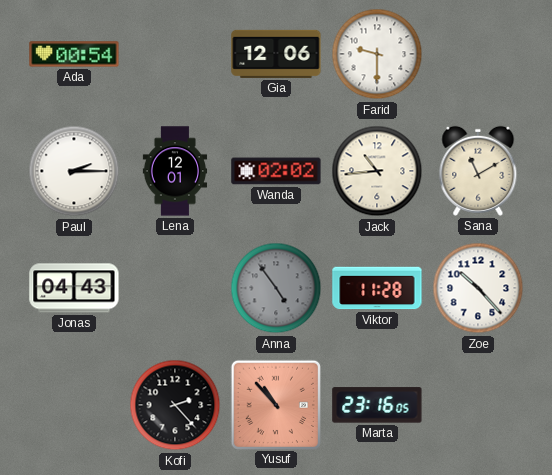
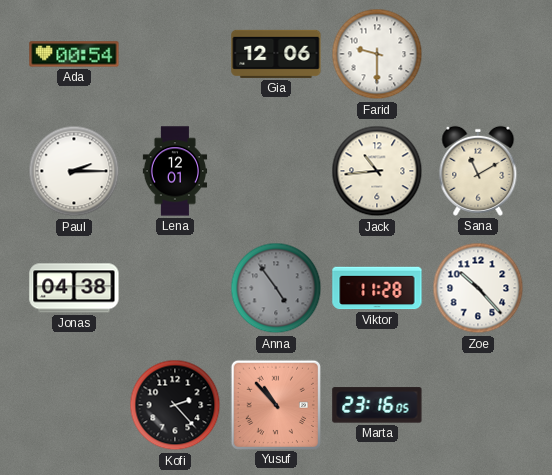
Wanda: 02:02 -> none (276, 171)
Jonas: 04:43 -> 04:38 (74, 288)
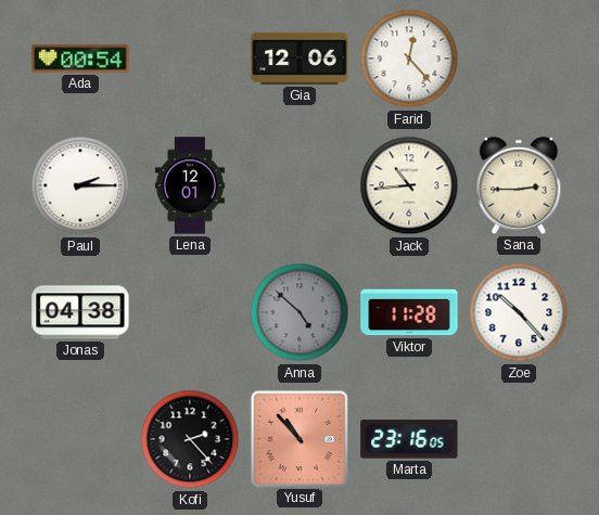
Farid: 9:30 -> 12:23 (409, 59)
Sana: 11:10 -> 2:45 (519, 185)
Anna: 4:54 -> 4:52 (299, 312)
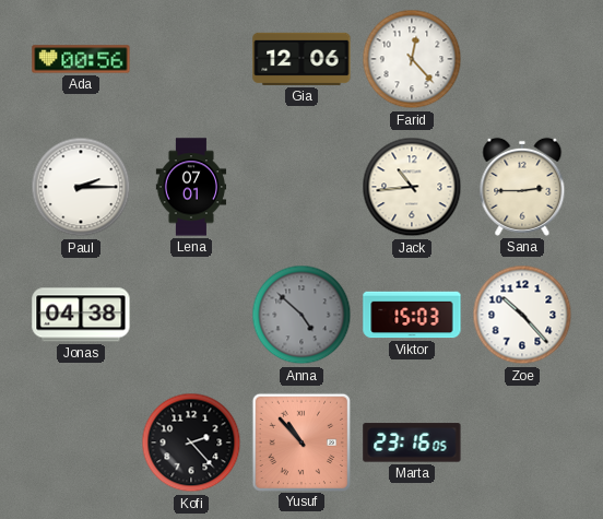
Ada: 00:54 -> 00:56 (81, 59)
Lena: 12:01 -> 07:01 (191, 187)
Viktor: 11:28 -> 15:03 (412, 315)
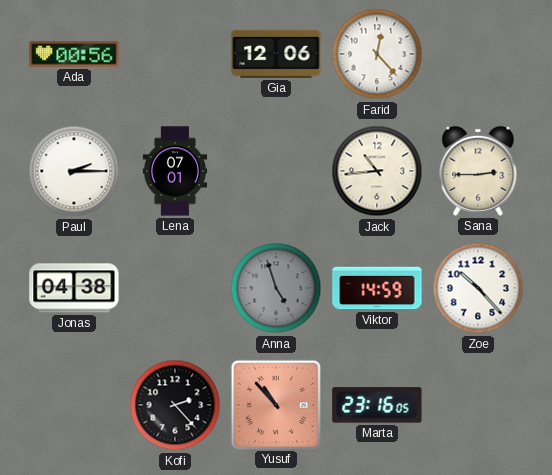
Anna: 4:52 -> 4:57 (276, 288)
Viktor: 15:03 -> 14:59 (377, 288)
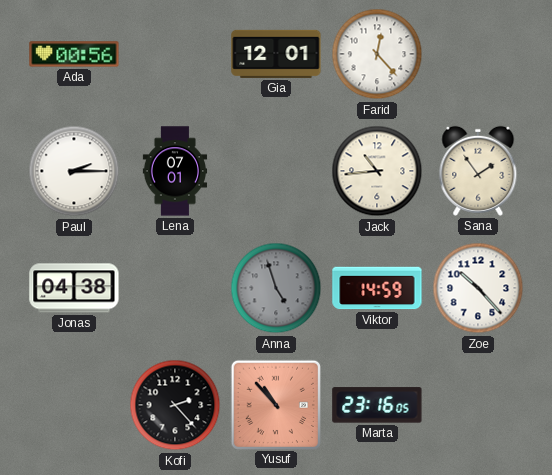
Gia: 12:06 -> 12:01 (276, 54)
Sana: 2:45 -> 1:54 (478, 171)
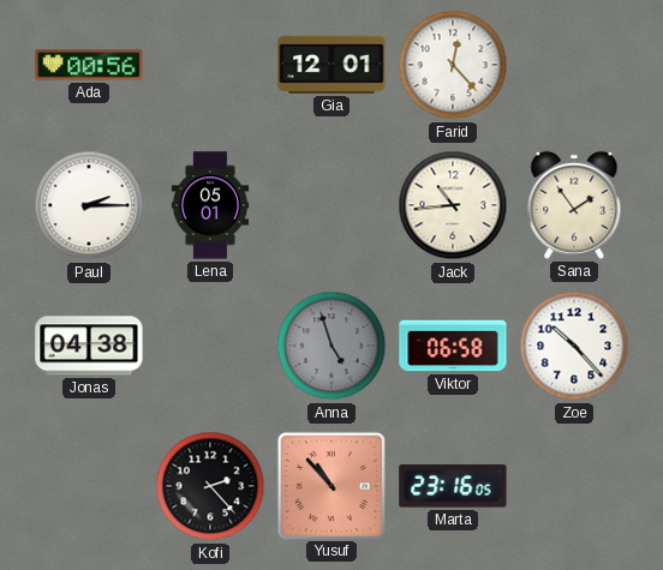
Lena: 07:01 -> 05:01 (210, 205)
Viktor: 14:59 -> 06:58 (453, 346)
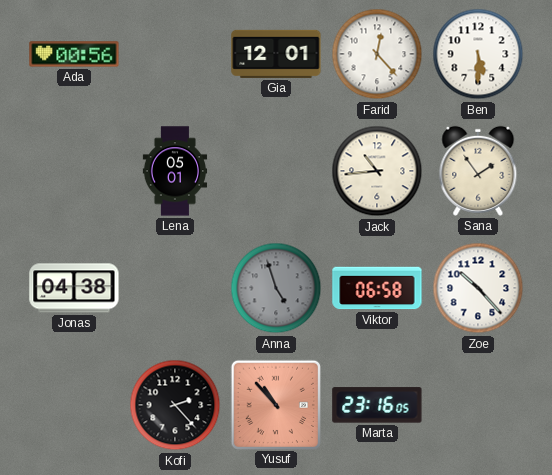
Ben: none -> 5:30 (478, 54)
Paul: 2:15 -> none (89, 205)
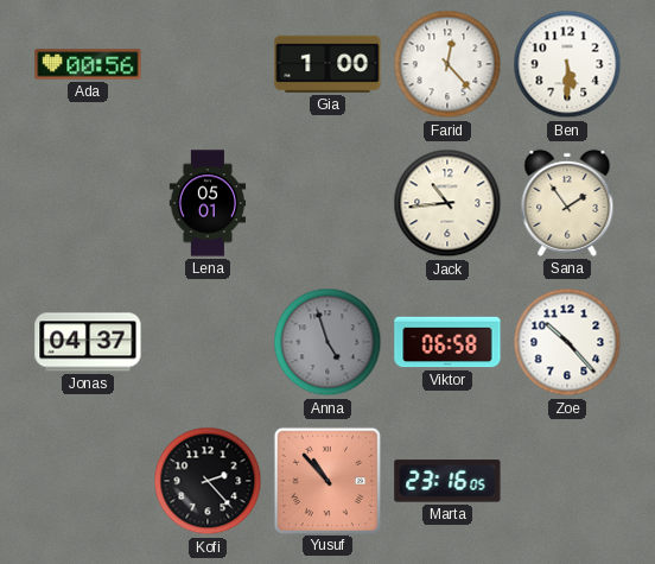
Gia: 12:01 -> 1:00 (327, 64)
Jonas: 04:38 -> 04:37 (88, 342)
